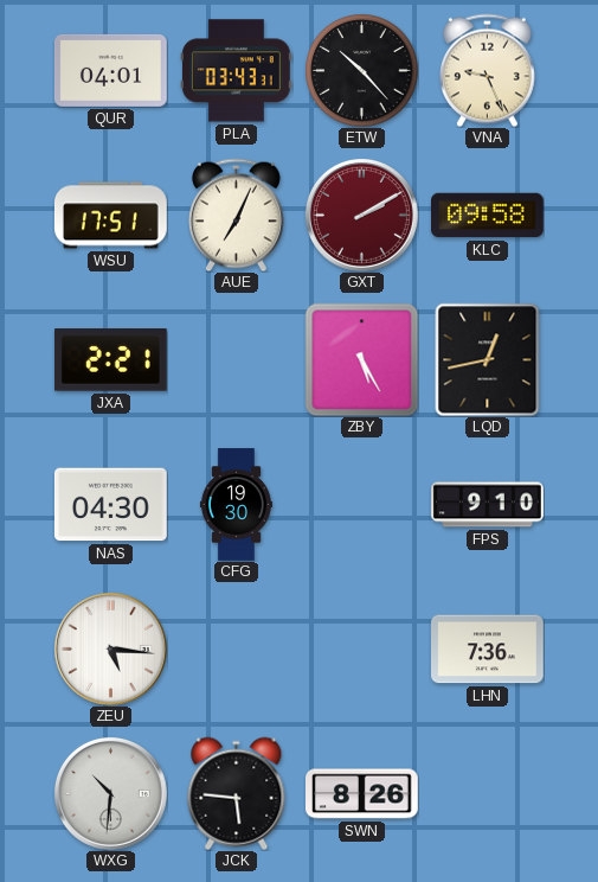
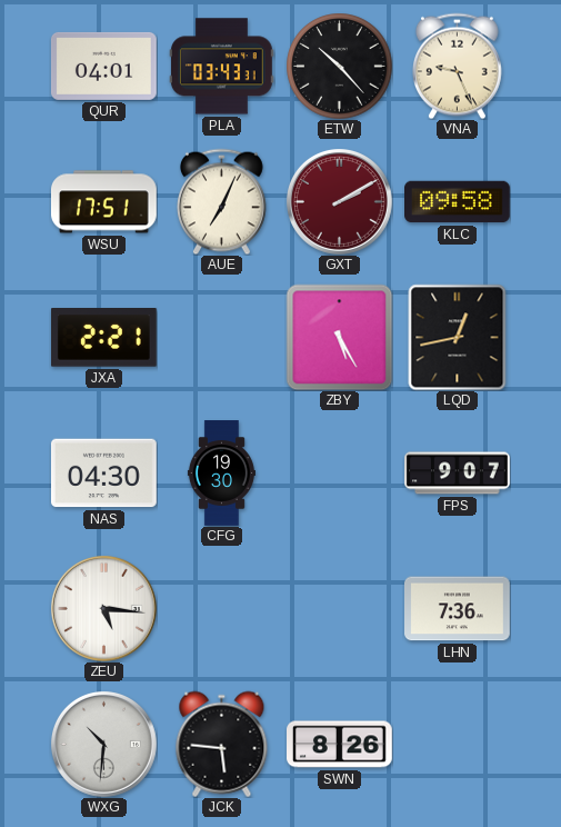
FPS: 9:10 -> 9:07 (458, 474)
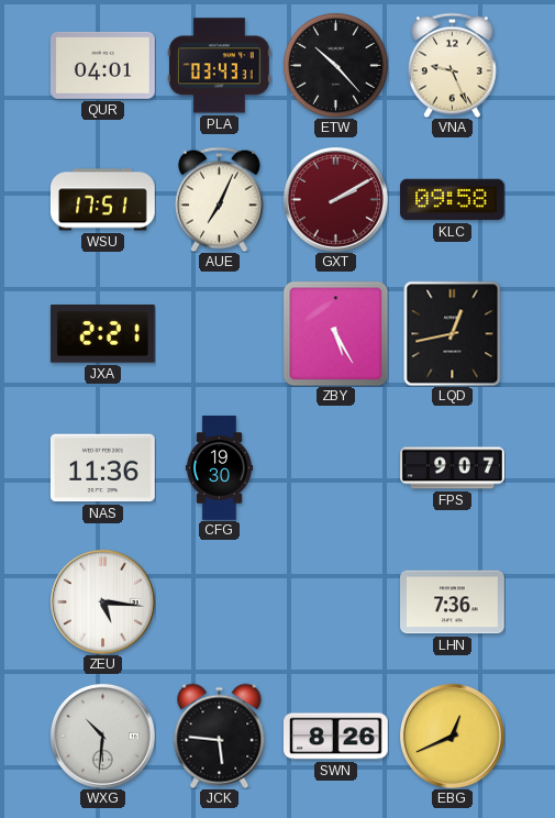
NAS: 04:30 -> 11:36 (102, 468)
EBG: none -> 12:41 (452, 736)
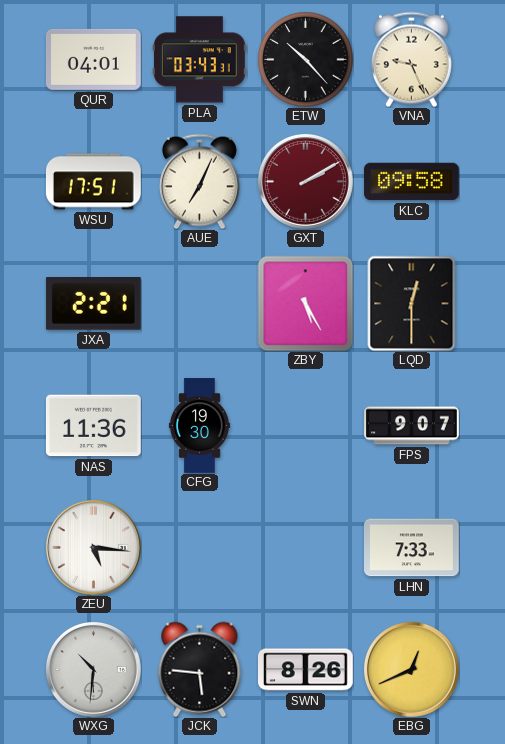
LQD: 12:43 -> 12:30 (412, 303)
LHN: 7:36 -> 7:33 (412, 548)
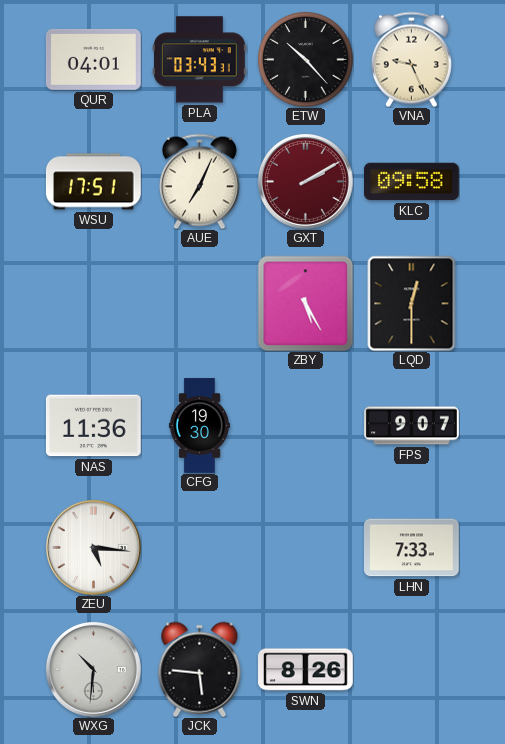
JXA: 2:21 -> none (93, 304)
EBG: 12:41 -> none (411, 669)
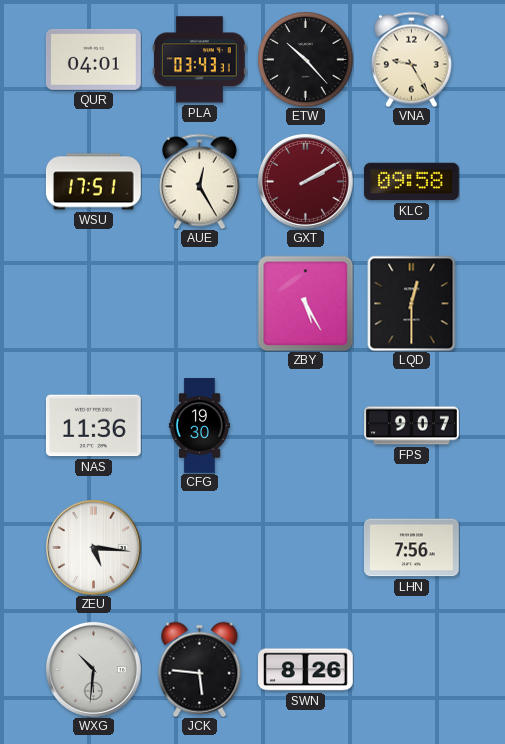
VNA: 9:26 -> 9:25 (411, 59)
AUE: 7:04 -> 12:25 (199, 181)
LHN: 7:33 -> 7:56 (412, 548)
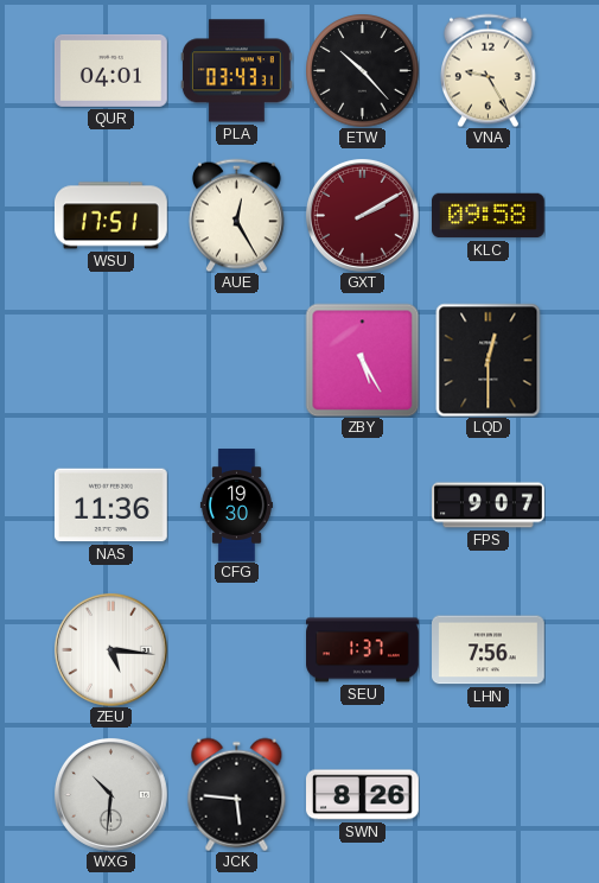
SEU: none -> 1:37 (363, 650)
